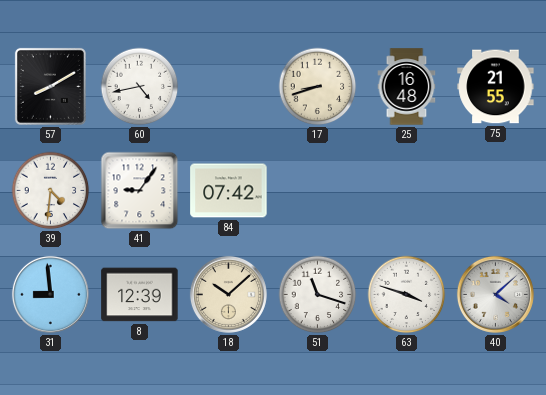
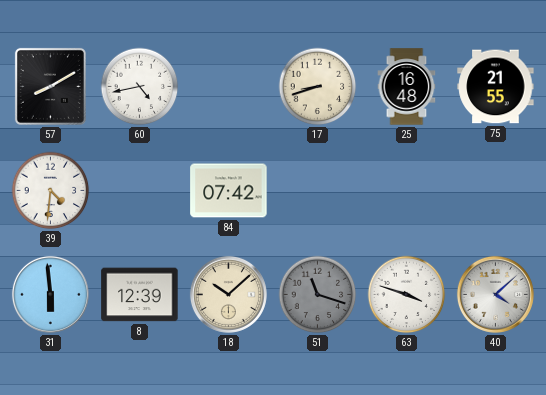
41: 9:06 -> none (140, 191)
31: 8:59 -> 5:59 (50, 294)
51 dial: white -> grey (318, 295)
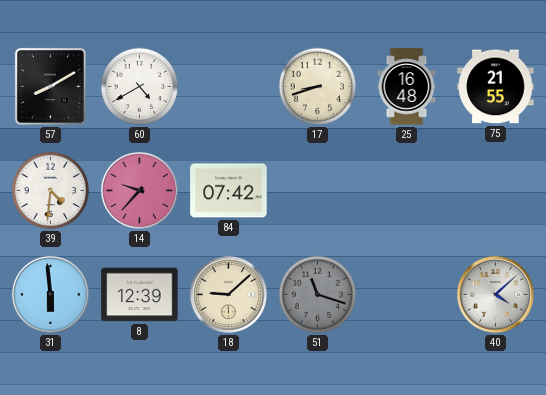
60: 4:43 -> 4:40 (140, 87)
14: none -> 9:37 (139, 190)
18: 10:08 -> 9:08 (228, 294)
63: 3:48 -> none (407, 295)
